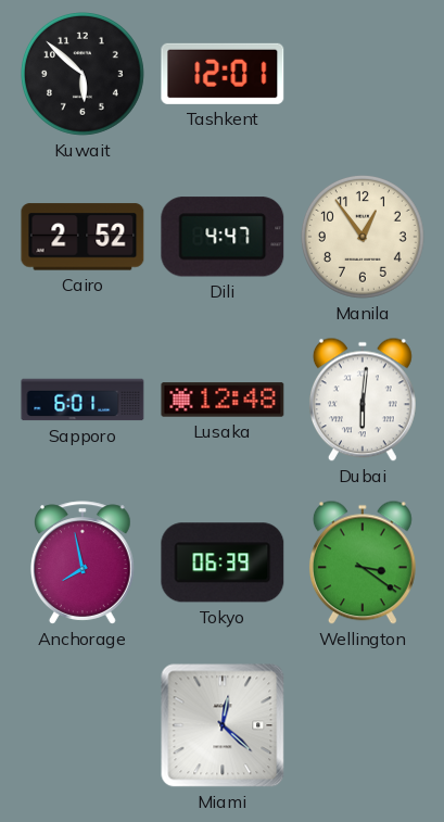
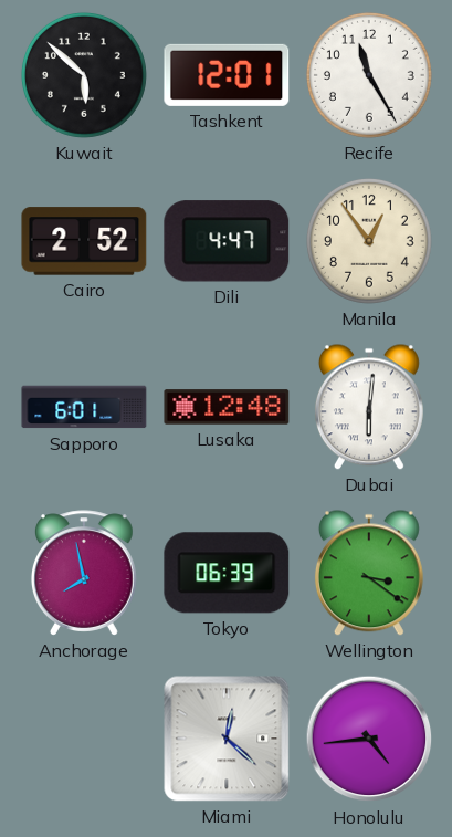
Recife: none -> 11:25 (369, 75)
Honolulu: none -> 4:44 (369, 739)
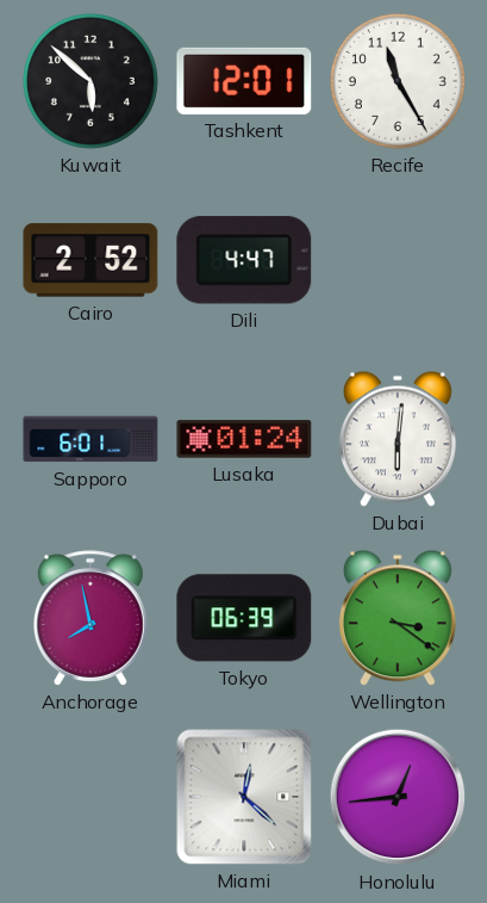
Manila: 12:54 -> none (369, 241)
Lusaka: 12:48 -> 01:24 (244, 439)
Honolulu: 4:44 -> 12:44 (398, 797)
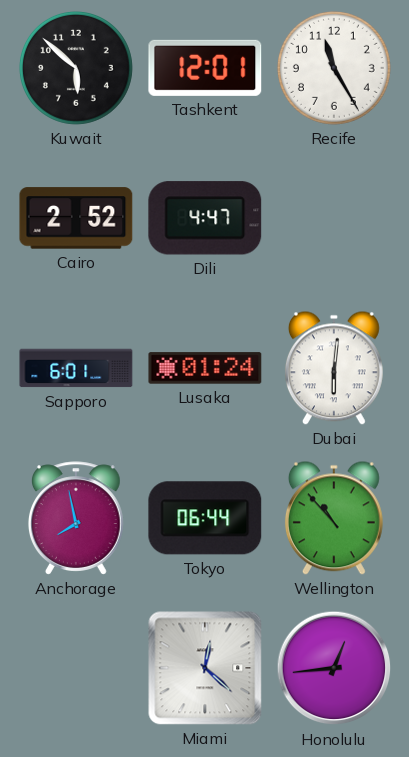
Tokyo: 06:39 -> 06:44 (205, 518)
Wellington: 3:21 -> 10:53 (334, 518)
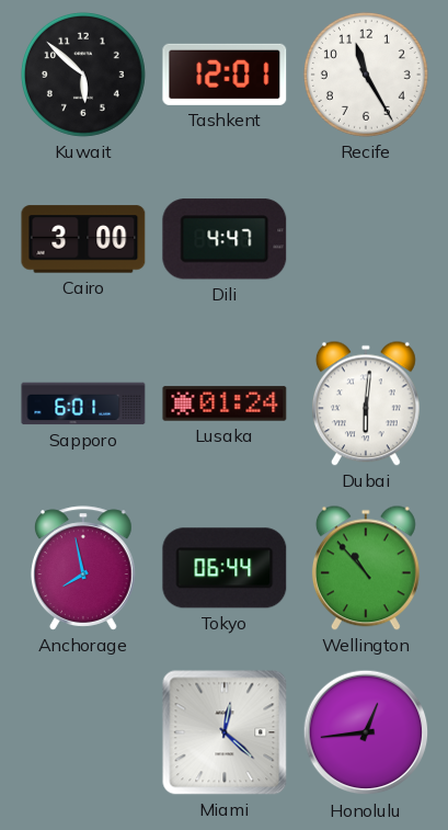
Cairo: 2:52 -> 3:00 (83, 239)
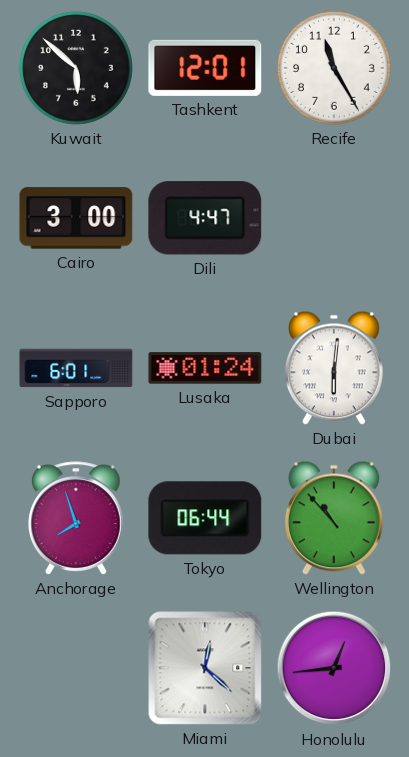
Anchorage: 7:58 -> 7:57 (76, 518)
